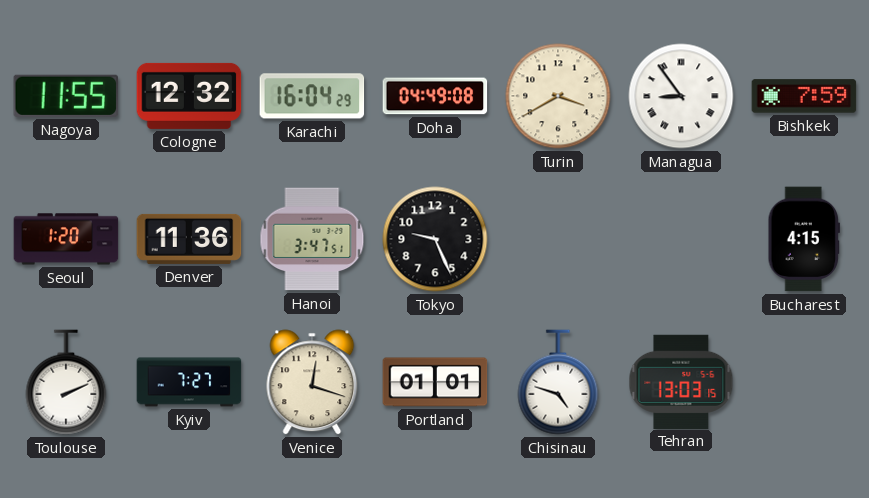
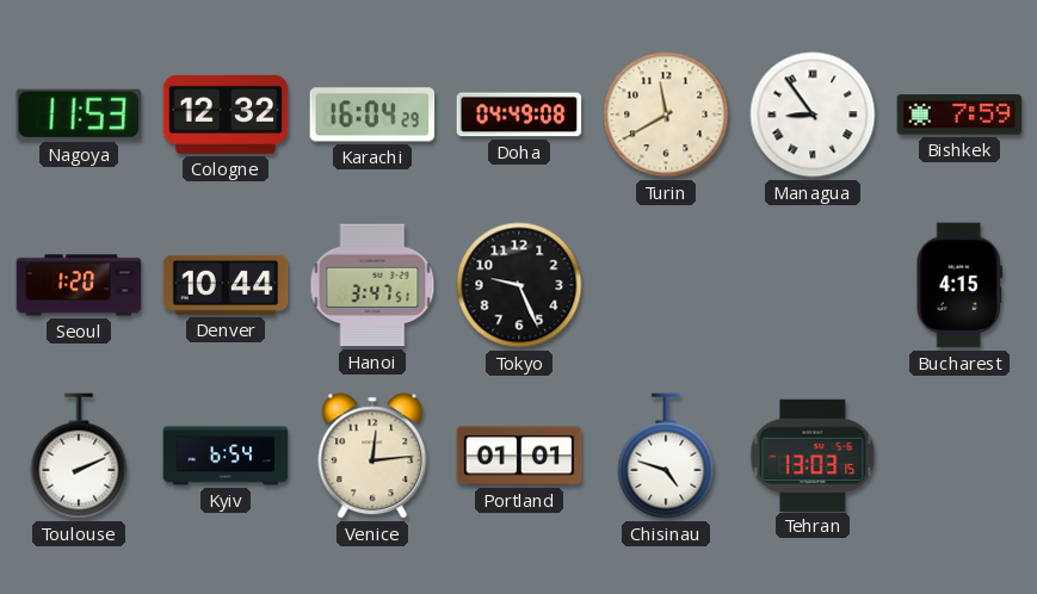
Nagoya: 11:55 -> 11:53 (79, 115)
Turin: 3:40 -> 11:40 (666, 115)
Denver: 11:36 -> 10:44 (226, 285)
Kyiv: 7:27 -> 6:54 (226, 456)
Venice: 12:18 -> 12:14 (372, 456)
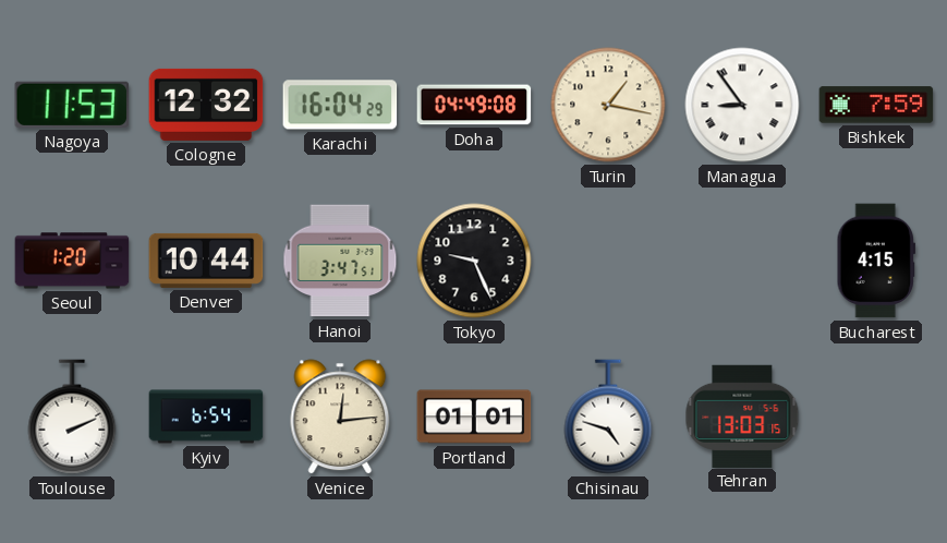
Turin: 11:40 -> 1:17 (608, 105)
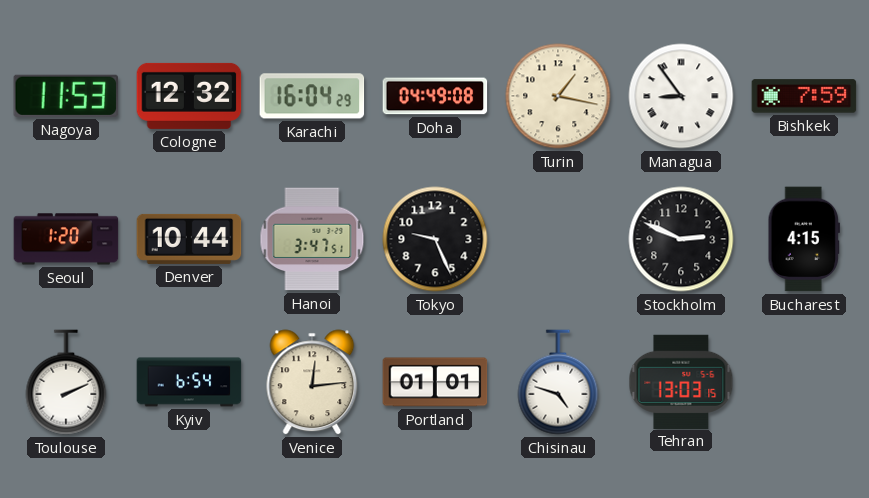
Stockholm: none -> 2:49 (681, 239)
